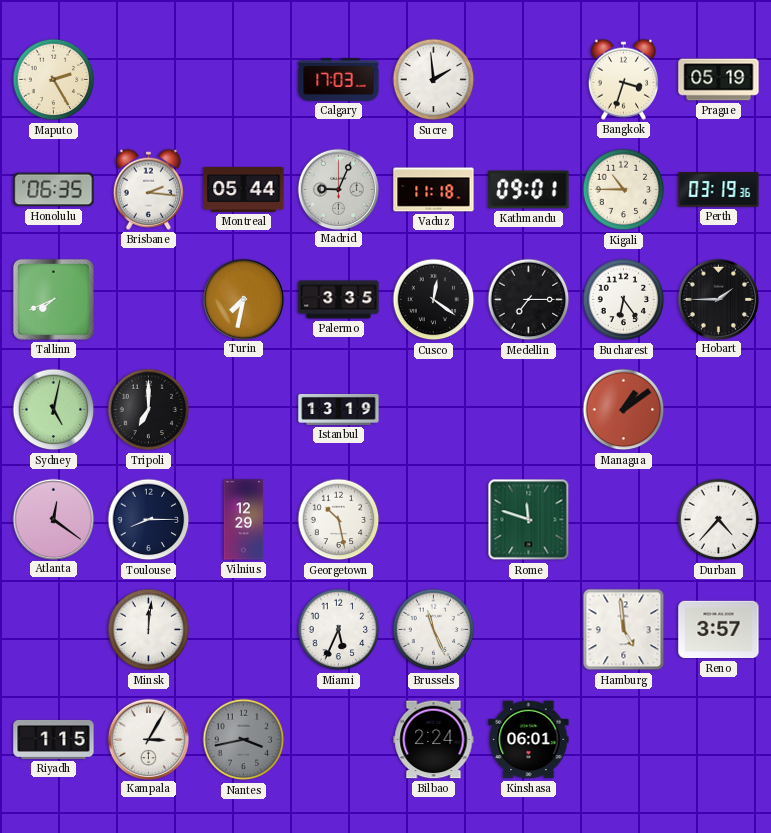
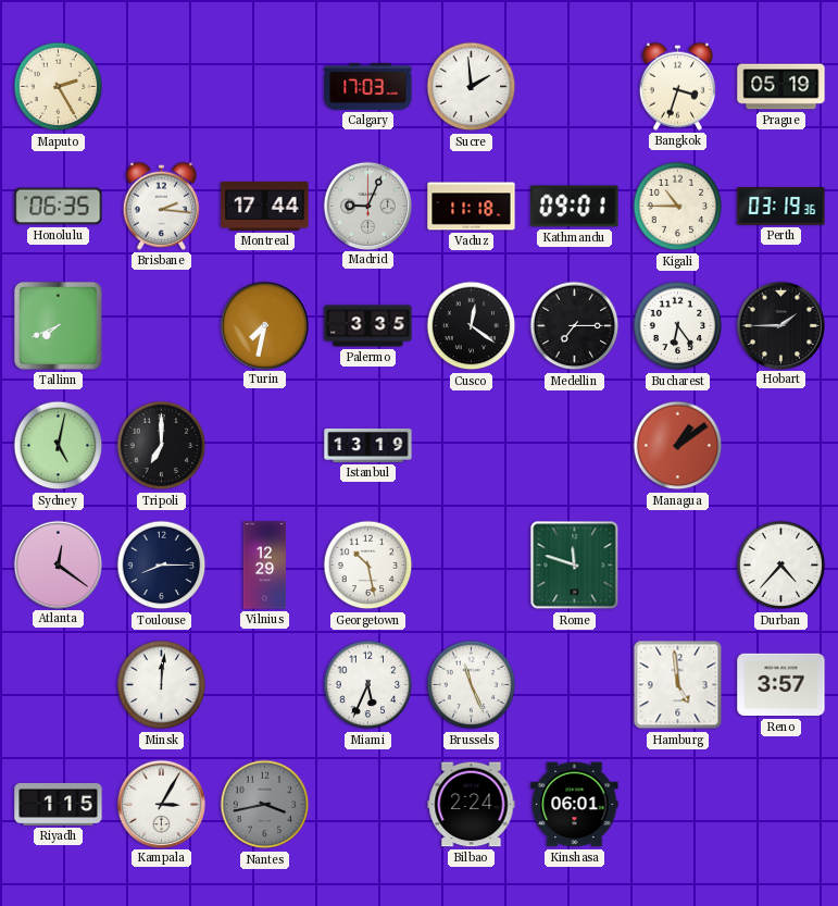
Montreal: 05:44 -> 17:44 (265, 206)
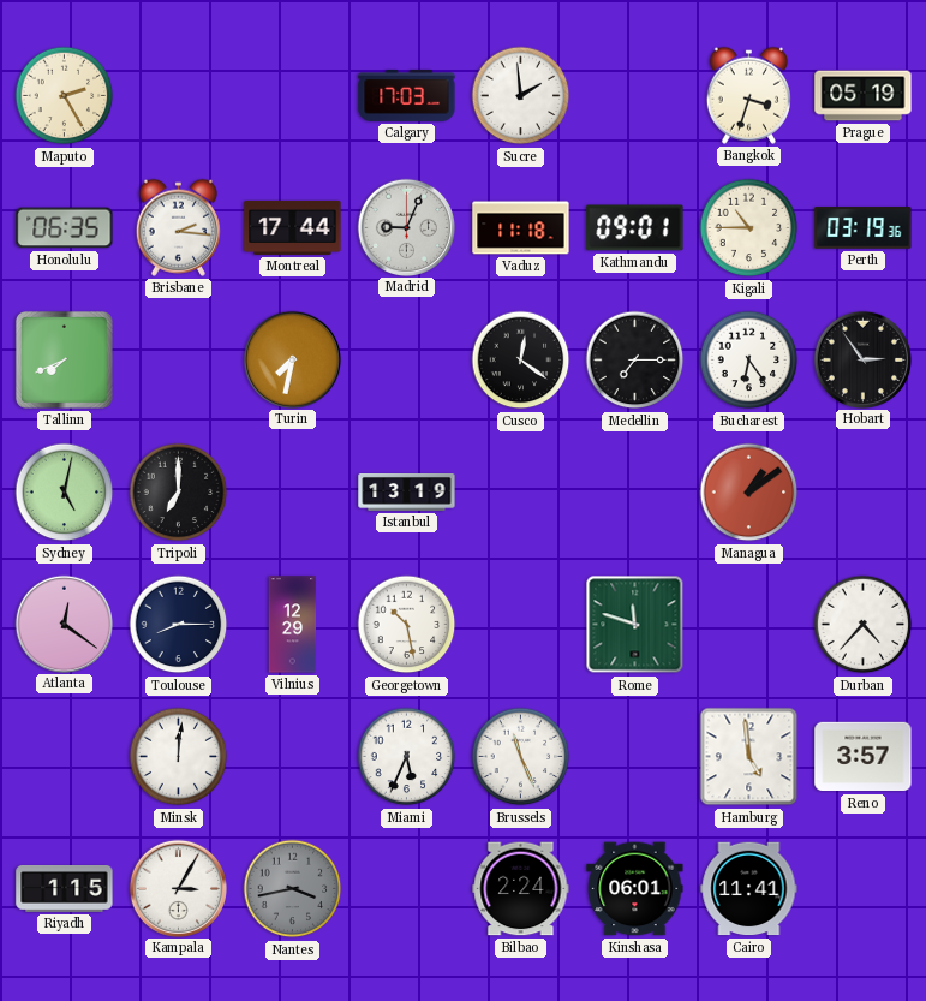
Palermo: 3:35 -> none (368, 326)
Hobart: 1:45 -> 2:54 (862, 359)
Cairo: none -> 11:41 (749, 889)
